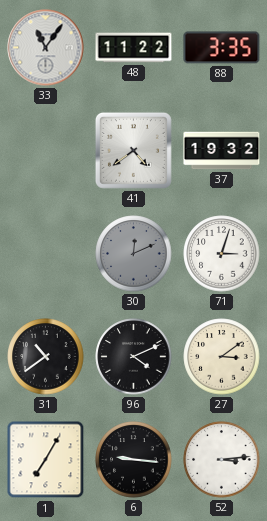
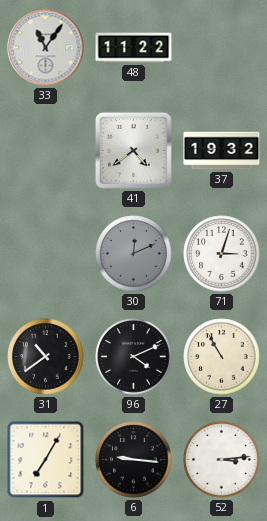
88: 3:35 -> none (222, 48)
27: 3:09 -> 10:55 (222, 357)
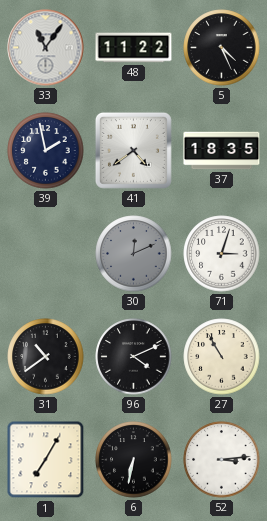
5: none -> 4:26 (222, 48)
39: none -> 1:58 (46, 151)
37: 19:32 -> 18:35 (222, 151)
6: 9:16 -> 6:32 (134, 460)
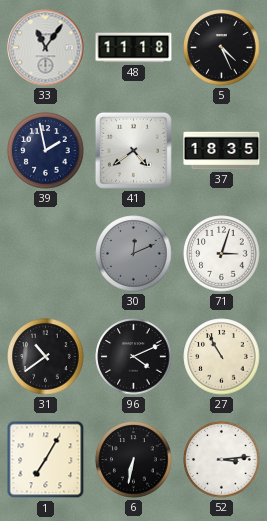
48: 11:22 -> 11:18 (134, 48)
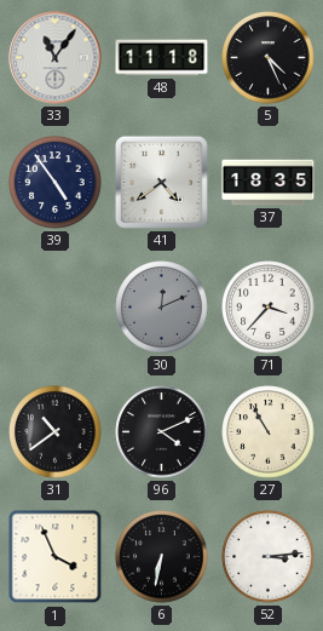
39: 1:58 -> 4:54 (56, 183)
71: 3:03 -> 3:37 (269, 308)
1: 7:05 -> 3:56 (56, 557)
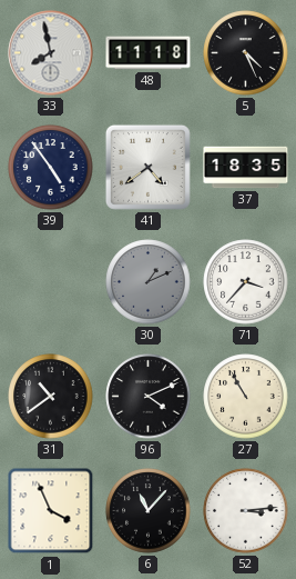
33: 11:06 -> 7:58 (51, 53)
30: 12:11 -> 1:11 (149, 282)
6: 6:32 -> 11:07 (149, 511)
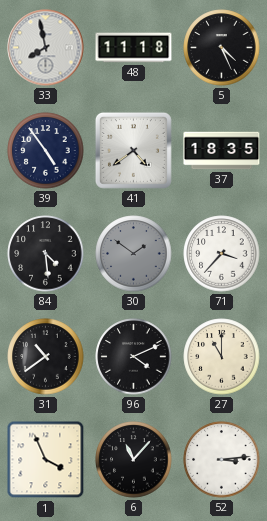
84: none -> 4:29 (46, 254)
30: 1:11 -> 1:51 (134, 254)
27: 10:55 -> 11:00 (222, 357)
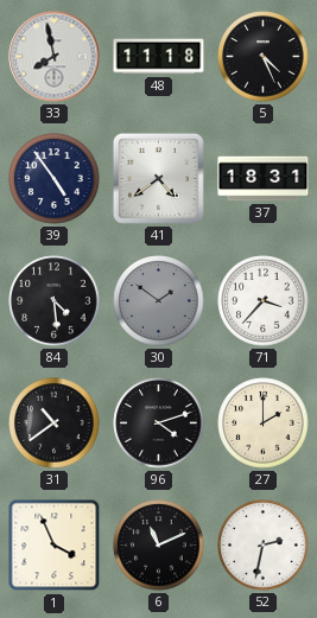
37: 18:35 -> 18:31 (264, 179)
96: 4:11 -> 4:12 (159, 423)
27: 11:00 -> 2:00 (264, 423)
6: 11:07 -> 11:11 (159, 546)
52: 3:14 -> 2:32 (264, 546)
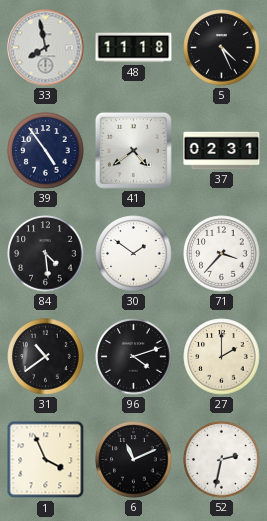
37: 18:31 -> 02:31 (222, 151)
30 dial: grey -> white (134, 254)
